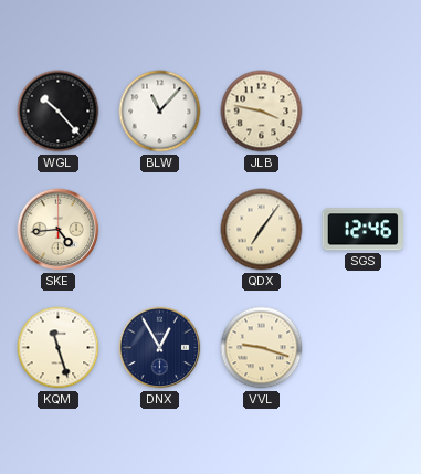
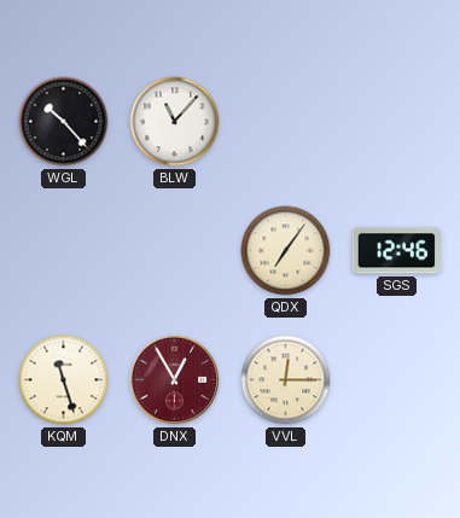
JLB: 3:47 -> none (262, 112)
SKE: 4:44 -> none (59, 230)
DNX dial: navy -> burgundy (175, 380)
VVL: 9:18 -> 12:15 (286, 380)
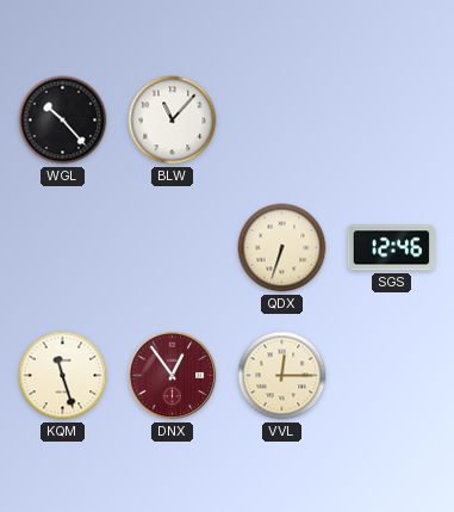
QDX: 7:06 -> 6:33 (282, 248)
DNX: 12:55 -> 12:54 (173, 376)
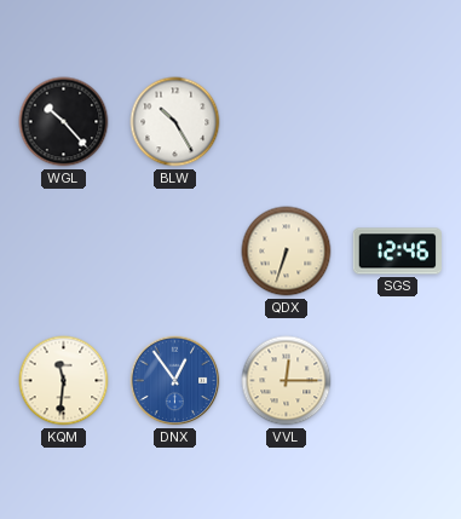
BLW: 11:07 -> 10:25 (175, 122)
KQM: 11:27 -> 11:31 (64, 381)
DNX dial: burgundy -> blue (175, 381)
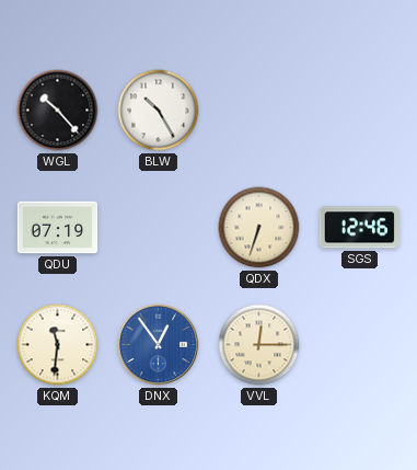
QDU: none -> 07:19 (58, 228)
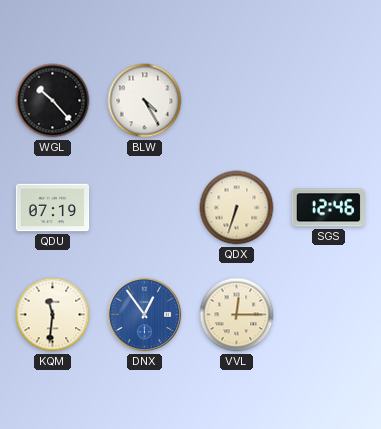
BLW: 10:25 -> 4:25 (145, 101)
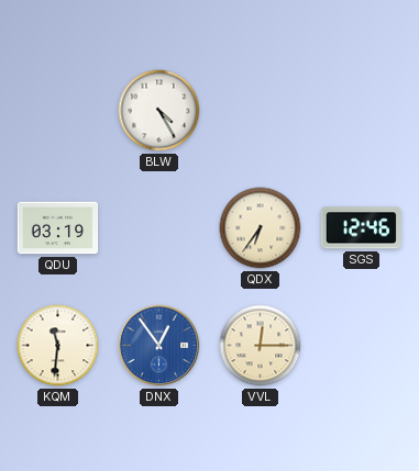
WGL: 10:23 -> none (53, 101)
QDU: 07:19 -> 03:19 (58, 228)
QDX: 6:33 -> 6:36 (261, 228)
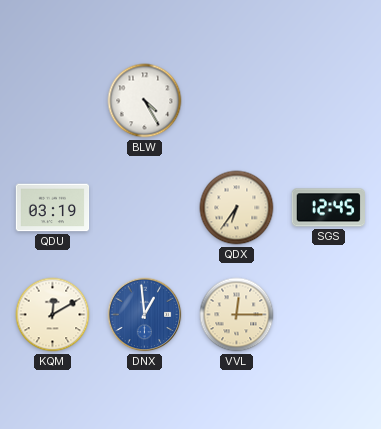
SGS: 12:46 -> 12:45 (328, 208)
KQM: 11:31 -> 12:10 (53, 315)
DNX: 12:54 -> 12:59 (145, 315)
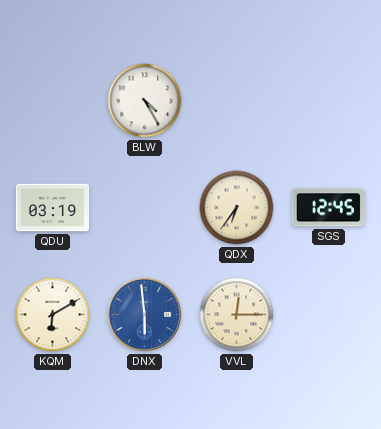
KQM: 12:10 -> 6:10 (53, 315)
DNX: 12:59 -> 5:59 (145, 315)
